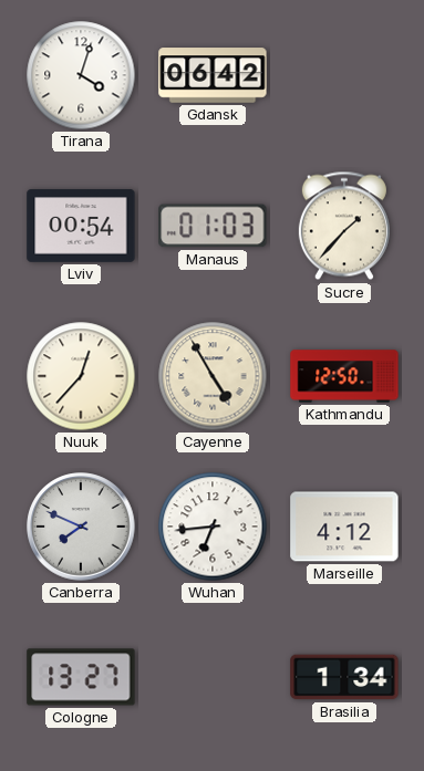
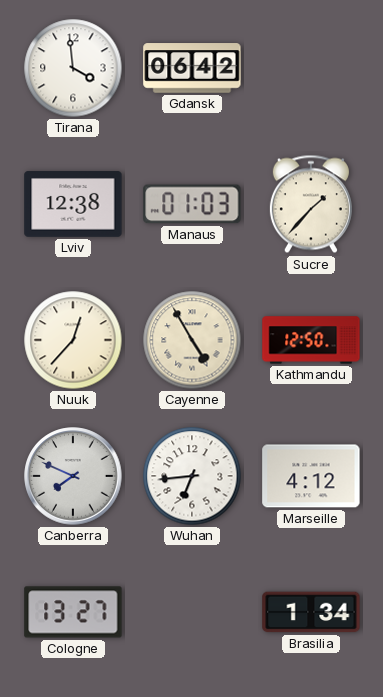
Tirana: 4:03 -> 3:59 (73, 68)
Lviv: 00:54 -> 12:38 (73, 204)
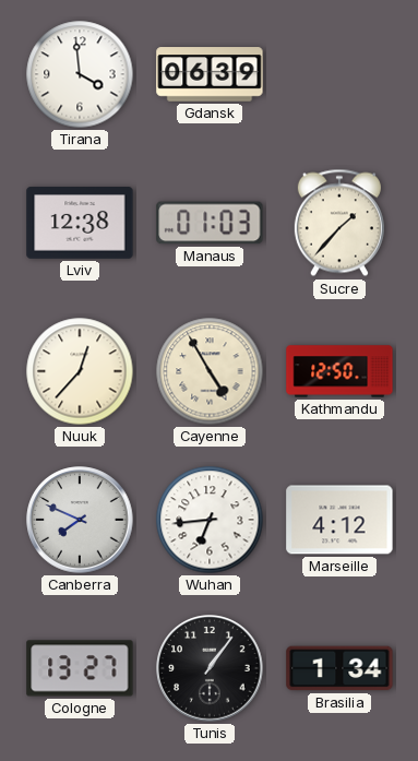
Gdansk: 06:42 -> 06:39 (210, 74)
Tunis: none -> 1:06 (210, 668)
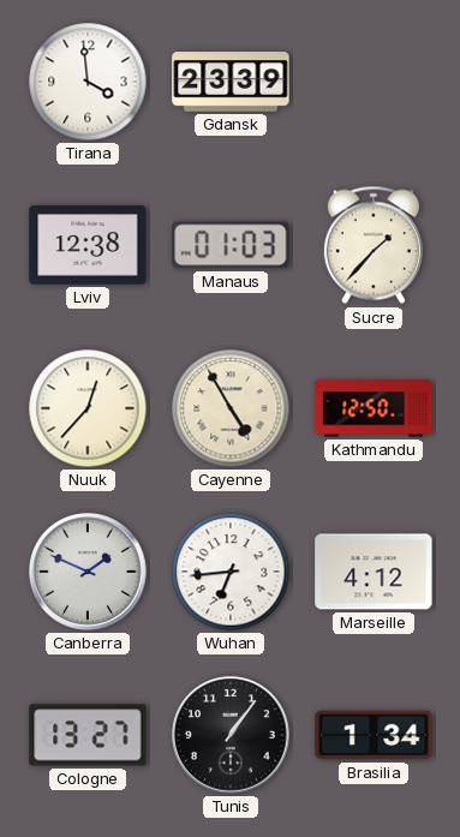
Gdansk: 06:39 -> 23:39 (231, 82)
Canberra: 7:49 -> 1:49 (88, 572)
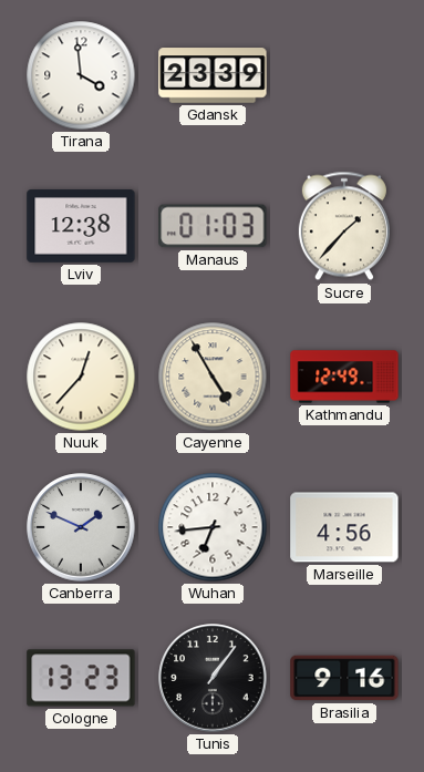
Kathmandu: 12:50 -> 12:49 (344, 377)
Marseille: 4:12 -> 4:56 (344, 527)
Cologne: 13:27 -> 13:23 (81, 678)
Brasilia: 1:34 -> 9:16 (344, 678)
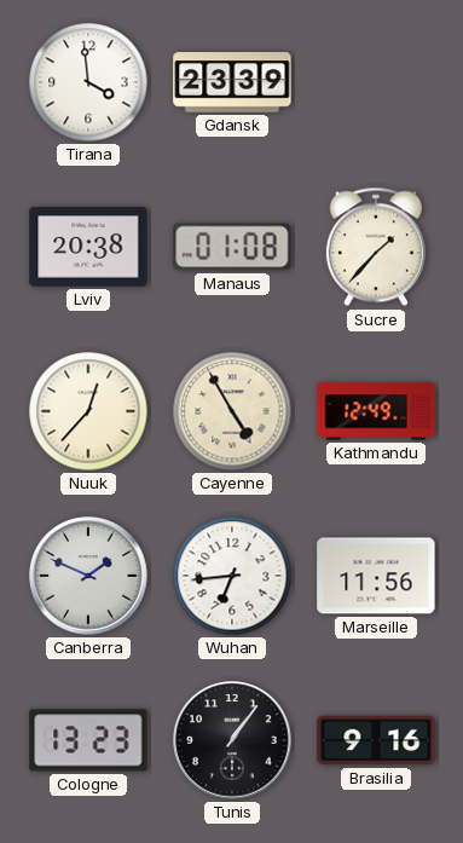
Lviv: 12:38 -> 20:38 (88, 247)
Manaus: 01:03 -> 01:08 (232, 247)
Marseille: 4:56 -> 11:56 (376, 576)
